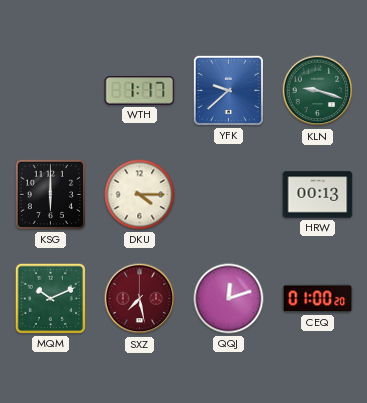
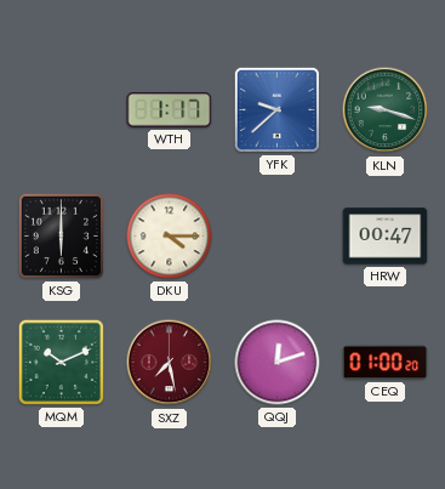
HRW: 00:13 -> 00:47 (386, 237)
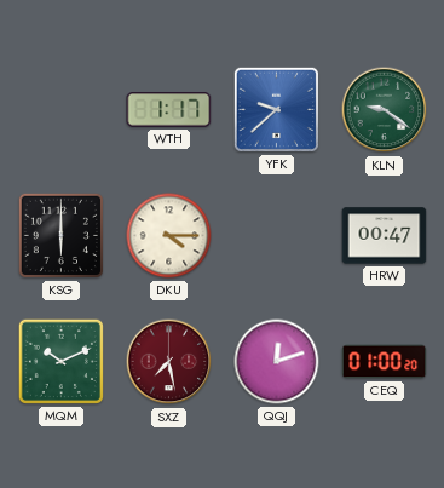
KLN: 9:18 -> 9:21 (385, 110)
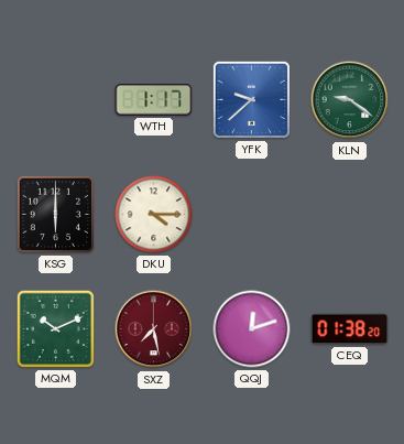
HRW: 00:47 -> none (385, 236)
CEQ: 01:00 -> 01:38 (350, 329)
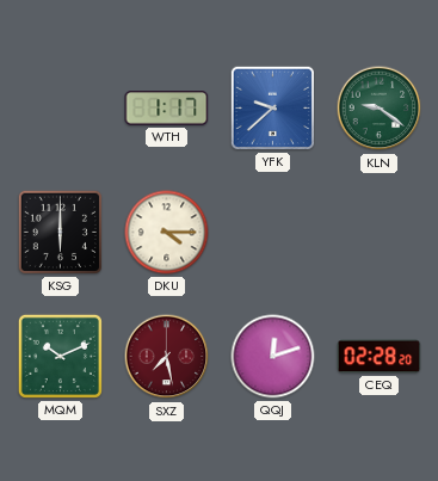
CEQ: 01:38 -> 02:28 (380, 357)
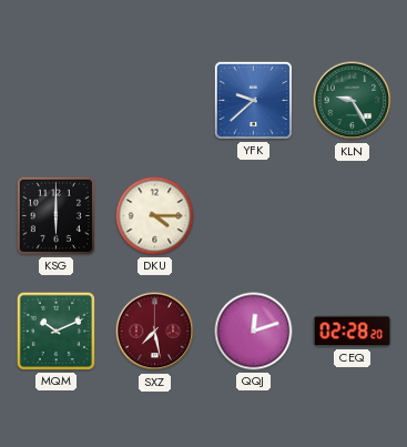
WTH: 1:17 -> none (167, 109)
KLN: 9:21 -> 9:25 (353, 101)
